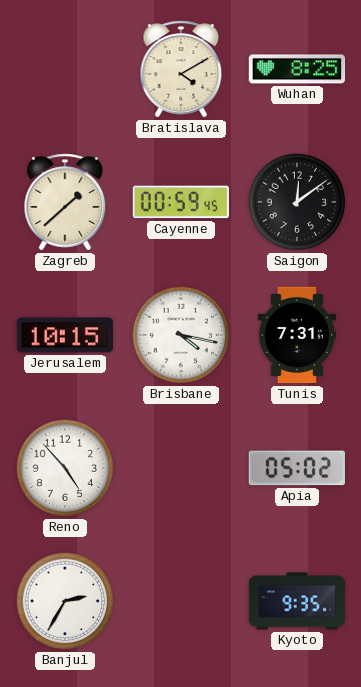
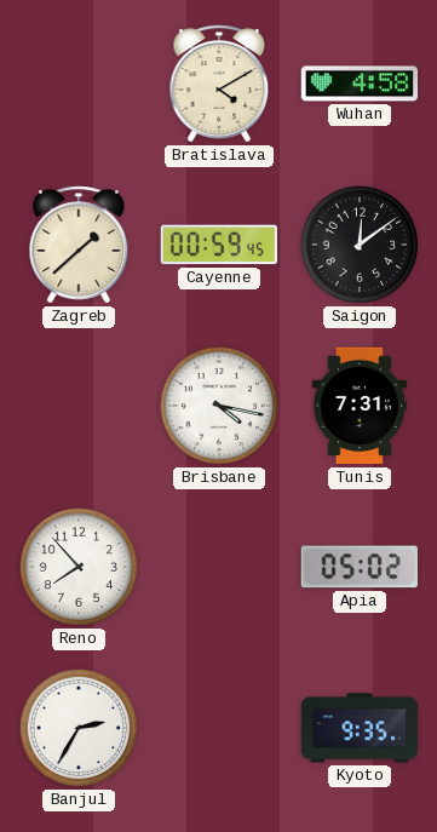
Wuhan: 8:25 -> 4:58 (360, 84)
Jerusalem: 10:15 -> none (65, 335)
Reno: 4:53 -> 7:53 (79, 567)
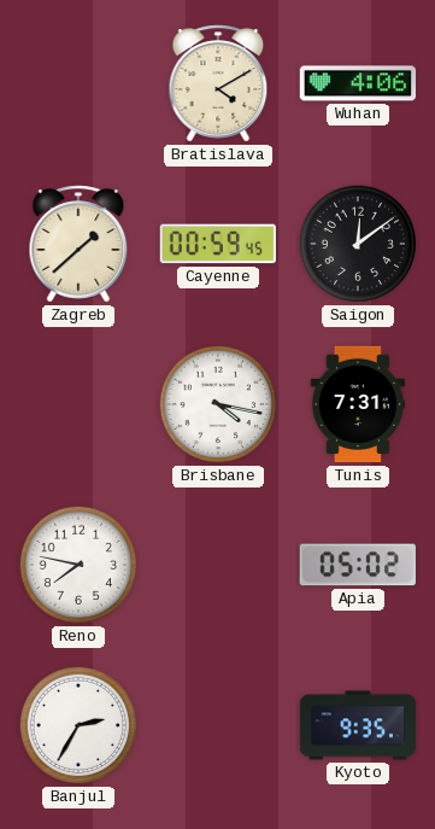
Wuhan: 4:58 -> 4:06 (358, 83)
Reno: 7:53 -> 7:47 (78, 565)
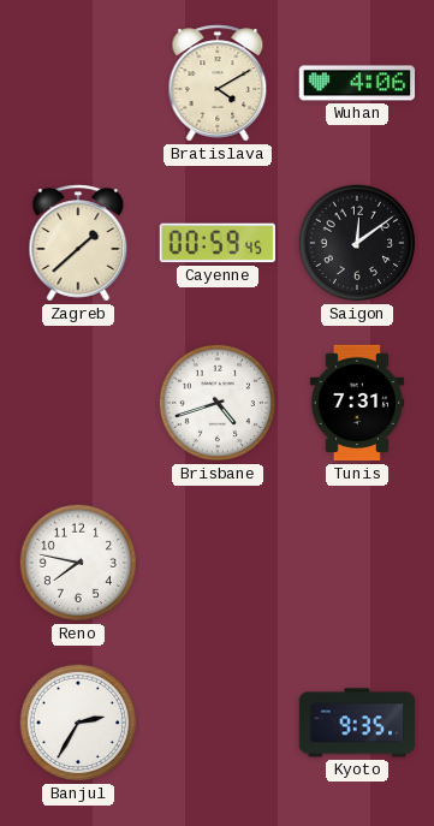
Brisbane: 4:17 -> 4:42 (218, 403)
Apia: 05:02 -> none (358, 565)
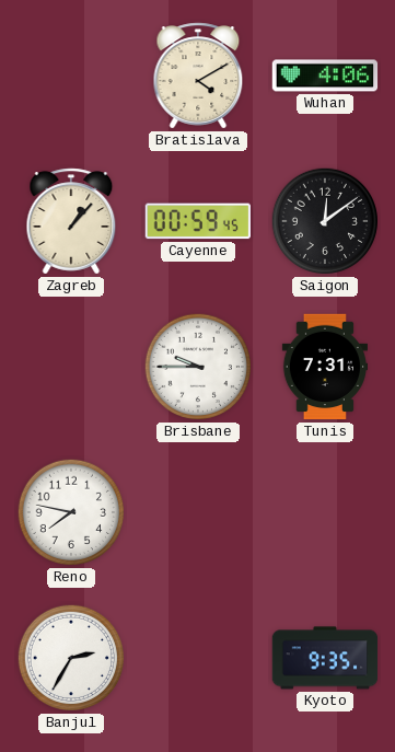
Zagreb: 1:38 -> 1:07 (71, 221)
Brisbane: 4:42 -> 9:45 (198, 367)
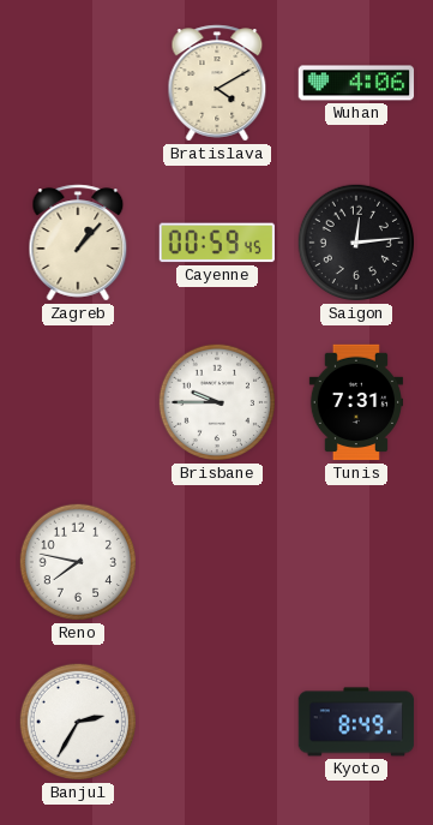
Saigon: 12:09 -> 12:14 (356, 243)
Kyoto: 9:35 -> 8:49 (356, 722)
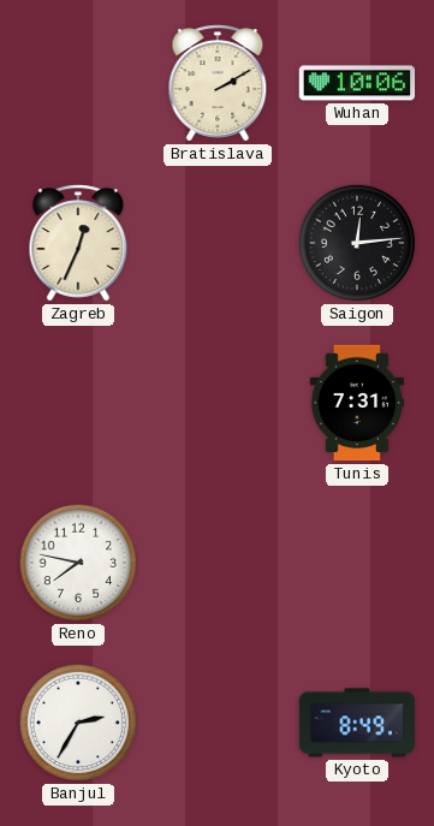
Bratislava: 4:10 -> 2:10 (218, 83)
Wuhan: 4:06 -> 10:06 (357, 83)
Zagreb: 1:07 -> 12:34 (78, 243)
Cayenne: 00:59 -> none (216, 243)
Brisbane: 9:45 -> none (217, 402)
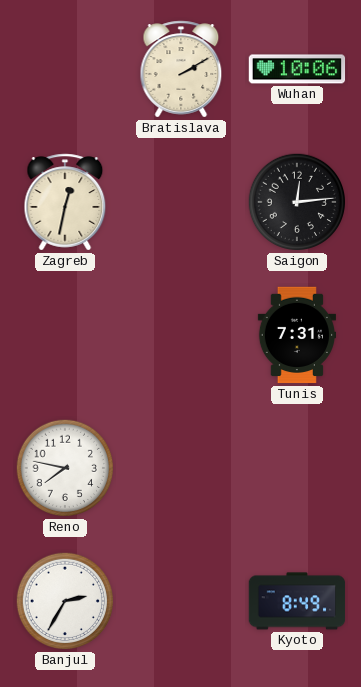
Zagreb: 12:34 -> 12:32 (65, 202)
